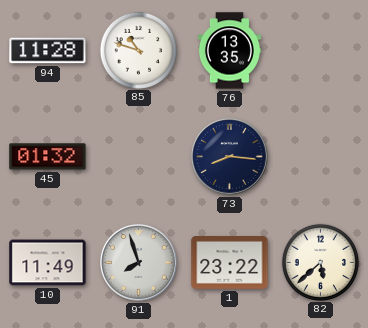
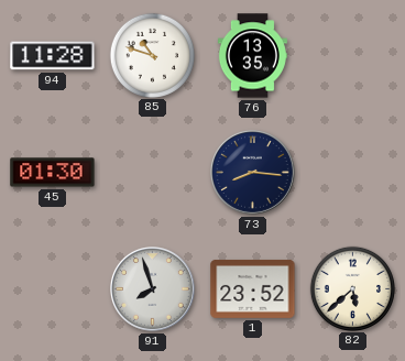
45: 01:32 -> 01:30 (53, 173)
10: 11:49 -> none (48, 263)
1: 23:22 -> 23:52 (253, 288)
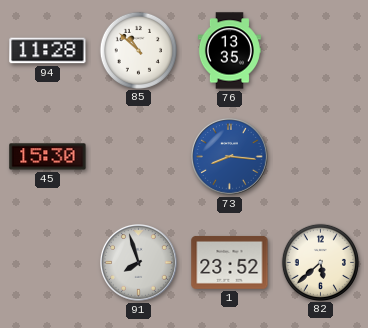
85: 10:48 -> 10:52 (138, 50)
45: 01:30 -> 15:30 (48, 157)
73 dial: navy -> blue (230, 157)
